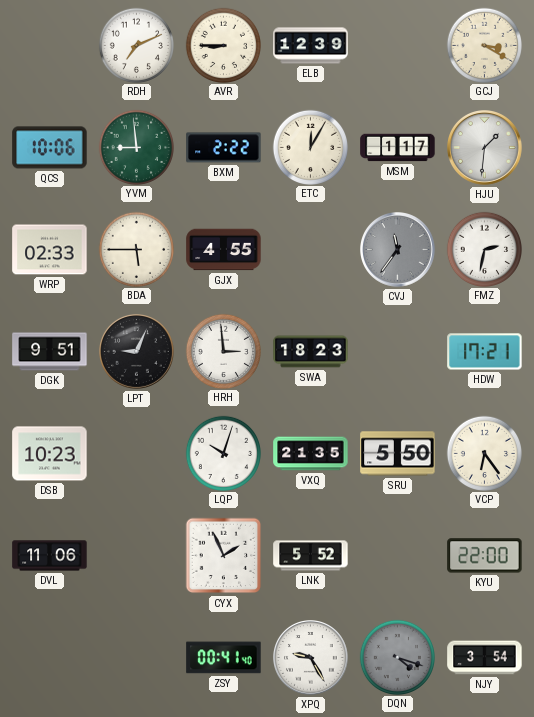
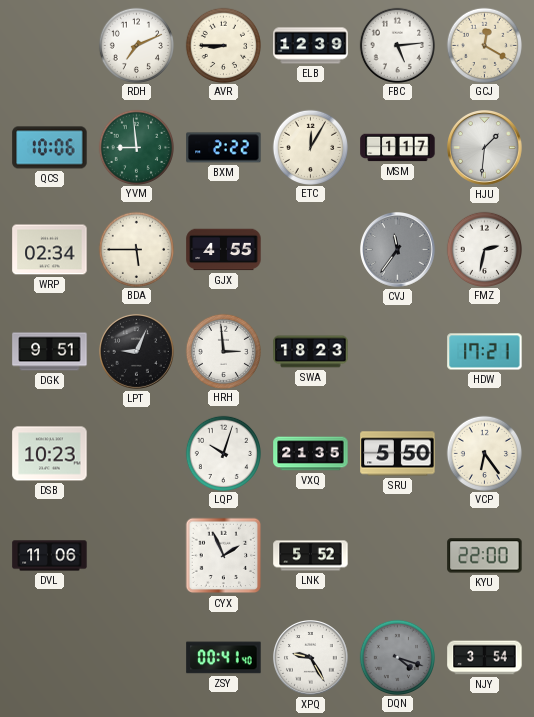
FBC: none -> 5:14 (397, 45)
GCJ: 3:20 -> 12:20 (484, 45)
WRP: 02:33 -> 02:34 (50, 250)
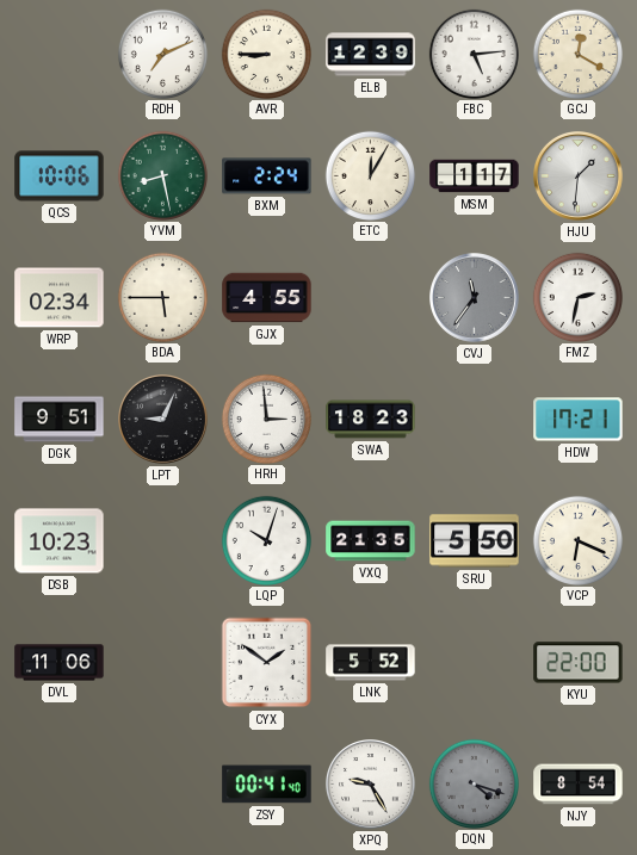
YVM: 8:59 -> 8:28 (162, 175)
BXM: 2:22 -> 2:24 (267, 176)
VCP: 6:24 -> 6:19 (577, 540)
CYX: 1:56 -> 1:51 (267, 663)
NJY: 3:54 -> 8:54 (579, 785)
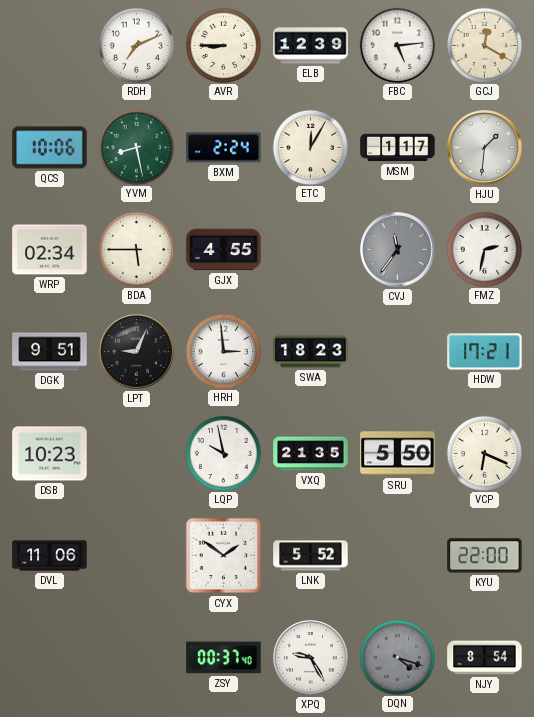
LQP: 10:03 -> 9:58 (223, 453)
ZSY: 00:41 -> 00:37 (224, 658)
